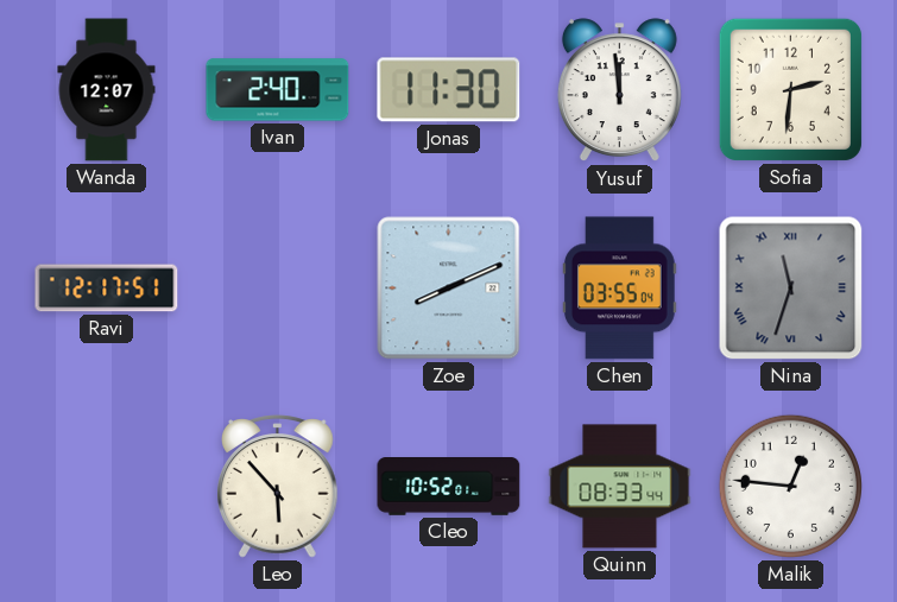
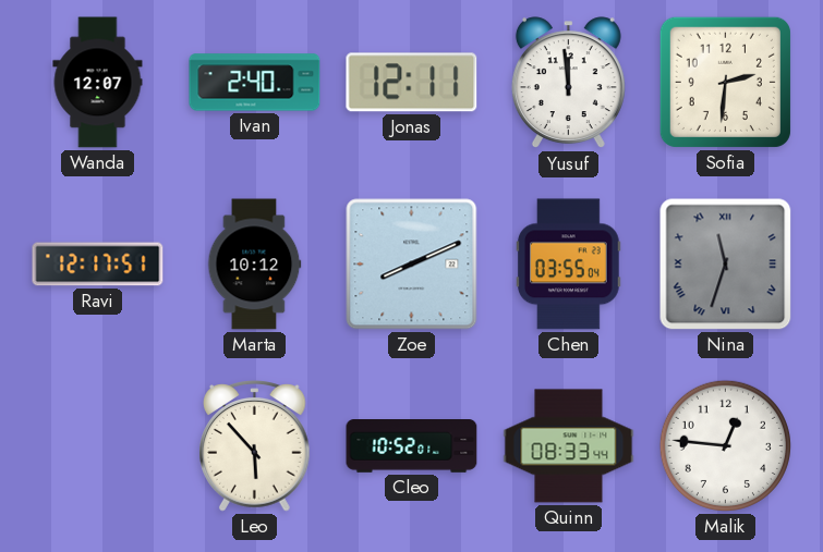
Jonas: 11:30 -> 12:11 (412, 83)
Marta: none -> 10:12 (254, 265)
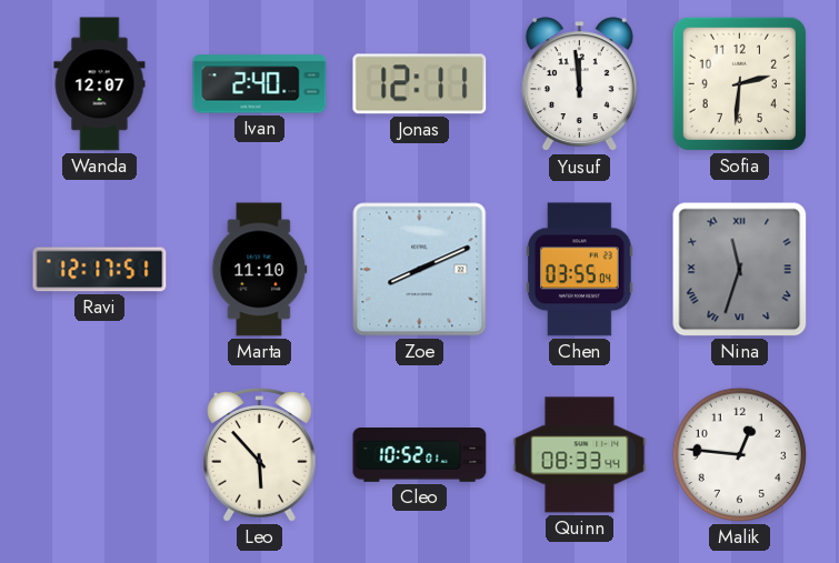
Marta: 10:12 -> 11:10 (259, 270)
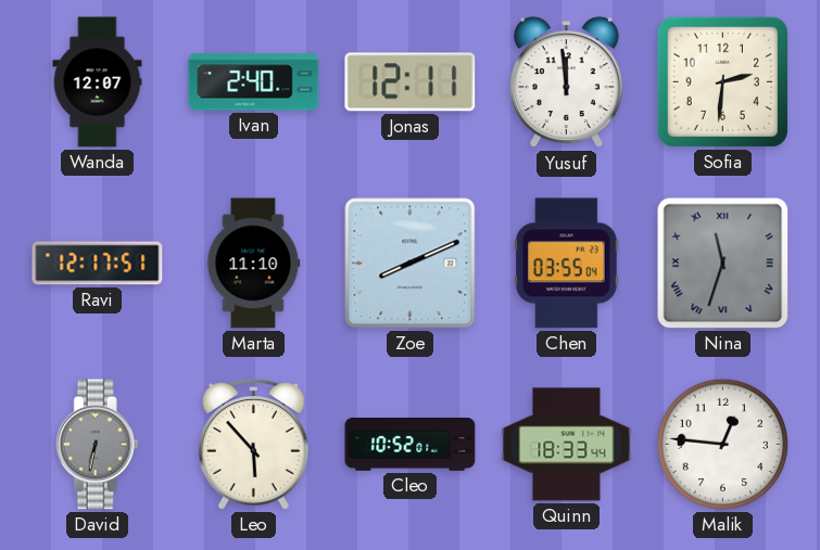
David: none -> 6:32 (97, 445)
Quinn: 08:33 -> 18:33 (567, 445)
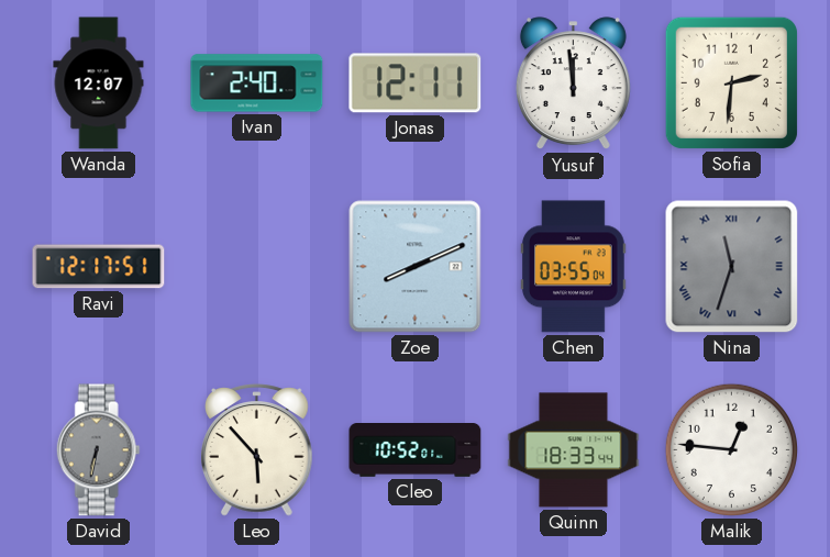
Marta: 11:10 -> none (253, 264)
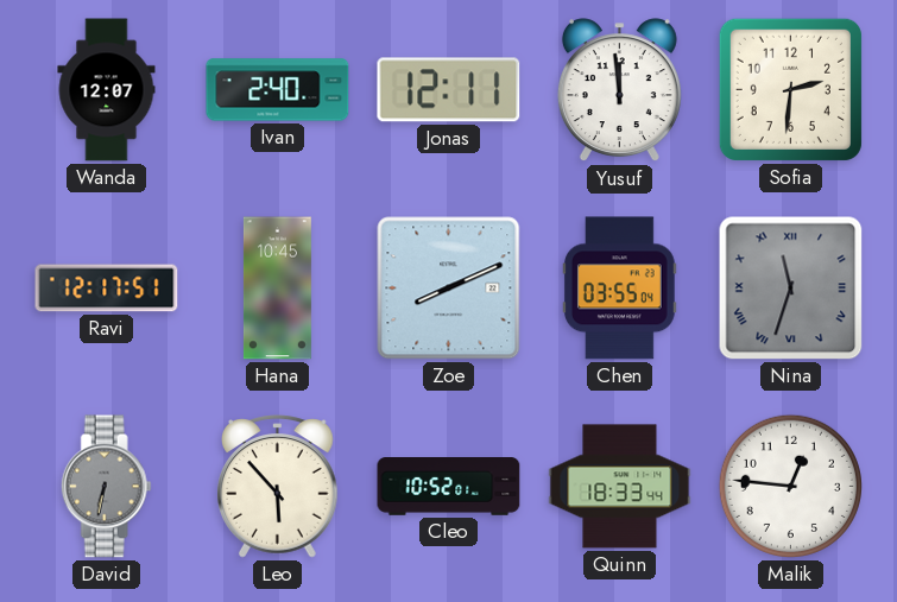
Hana: none -> 10:45 (277, 289)
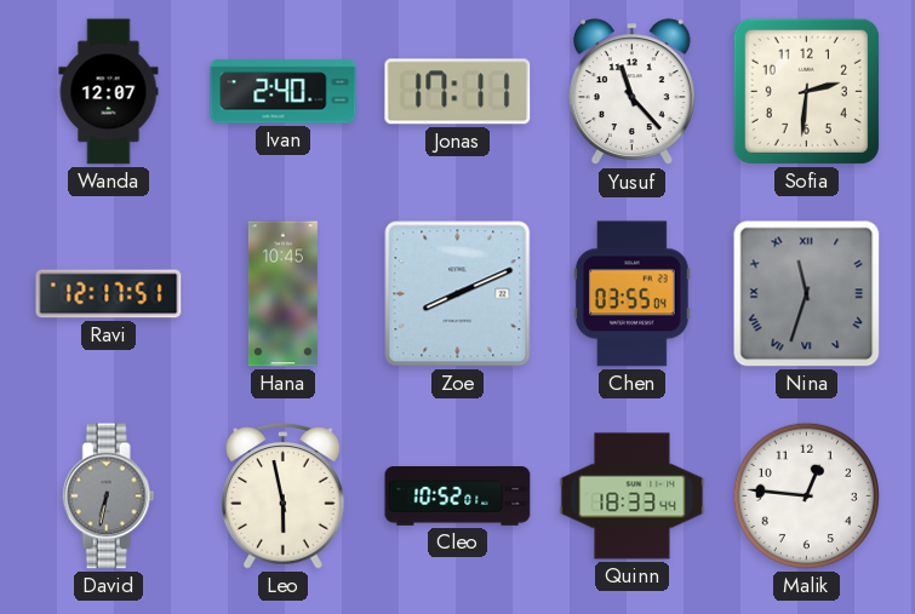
Jonas: 12:11 -> 17:11 (458, 92)
Yusuf: 11:59 -> 11:23 (631, 92)
Leo: 5:53 -> 5:58 (284, 497)
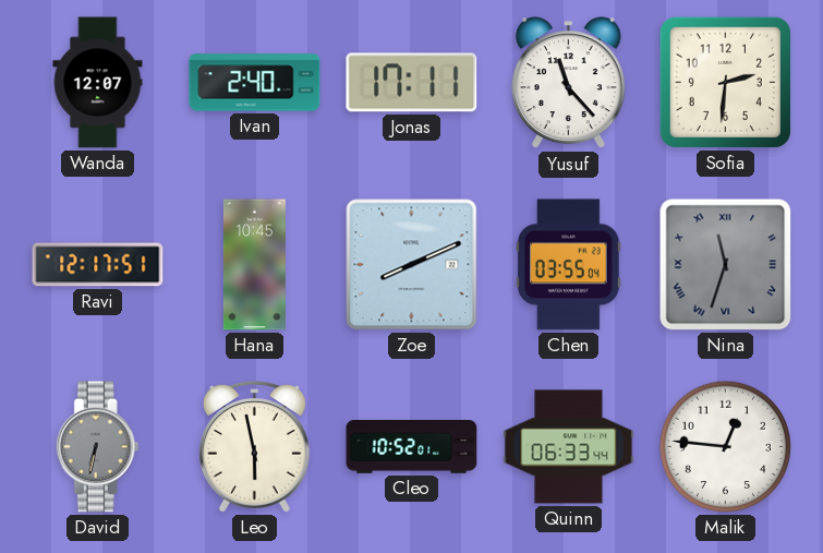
Quinn: 18:33 -> 06:33 (569, 447)
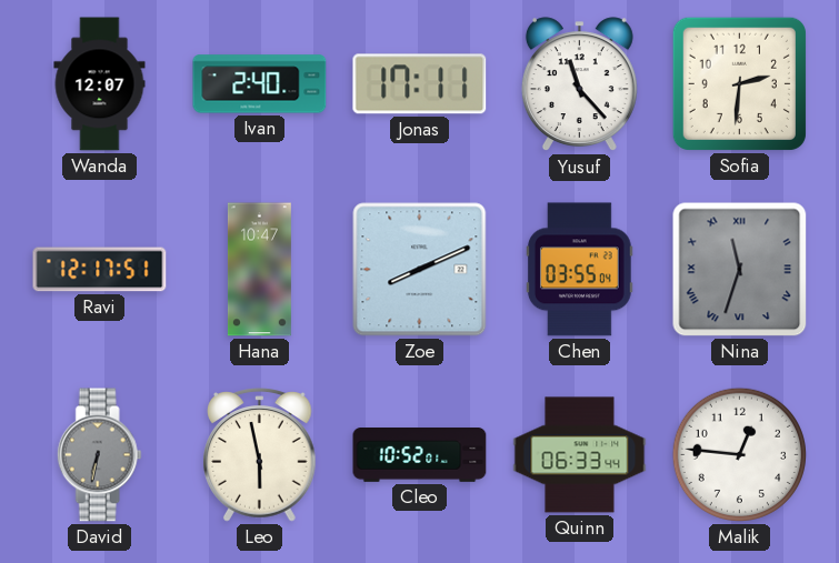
Hana: 10:45 -> 10:47 (259, 270)
